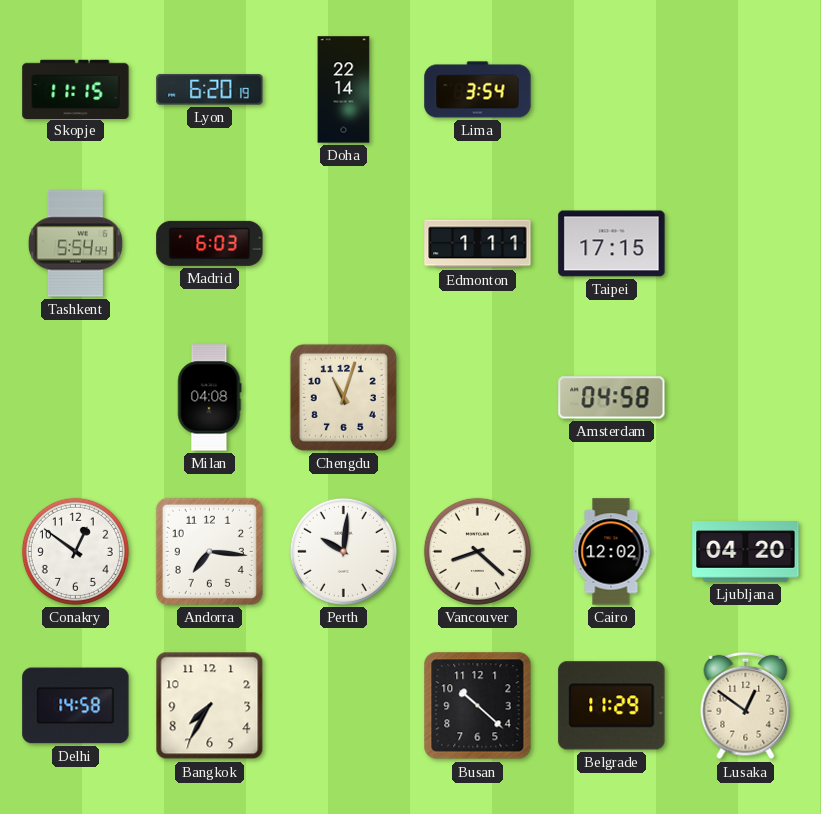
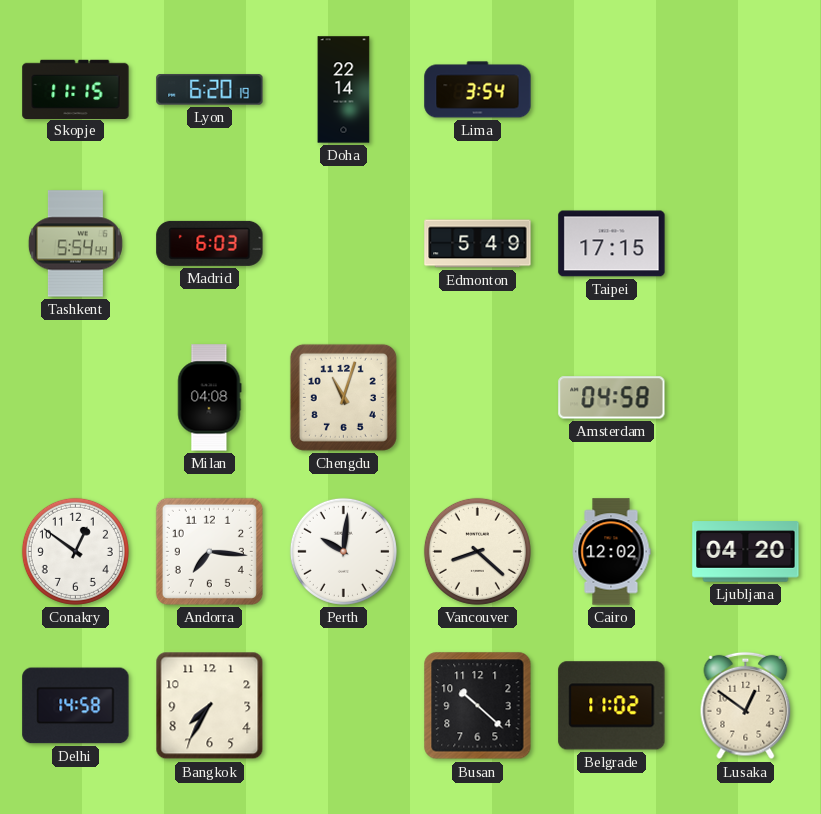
Edmonton: 1:11 -> 5:49 (478, 244)
Belgrade: 11:29 -> 11:02 (612, 706)
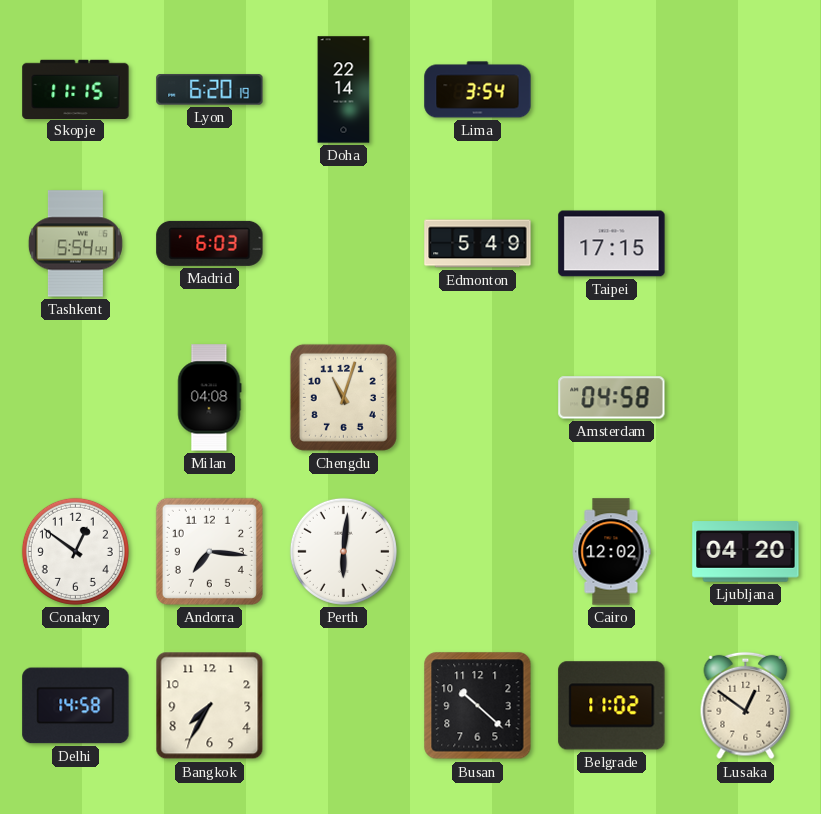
Perth: 10:01 -> 6:01 (343, 551)
Vancouver: 8:22 -> none (477, 551)
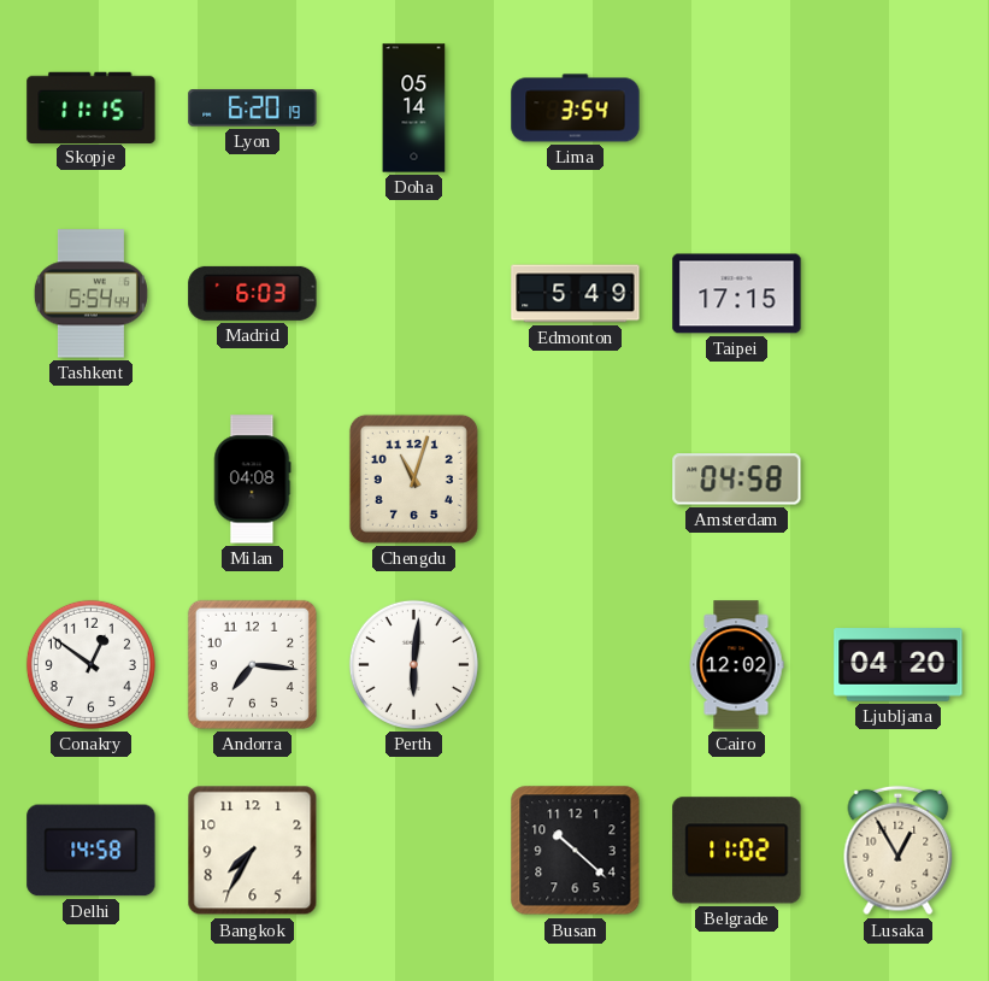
Doha: 22:14 -> 05:14 (414, 108)
Lusaka: 12:51 -> 12:55 (899, 851)
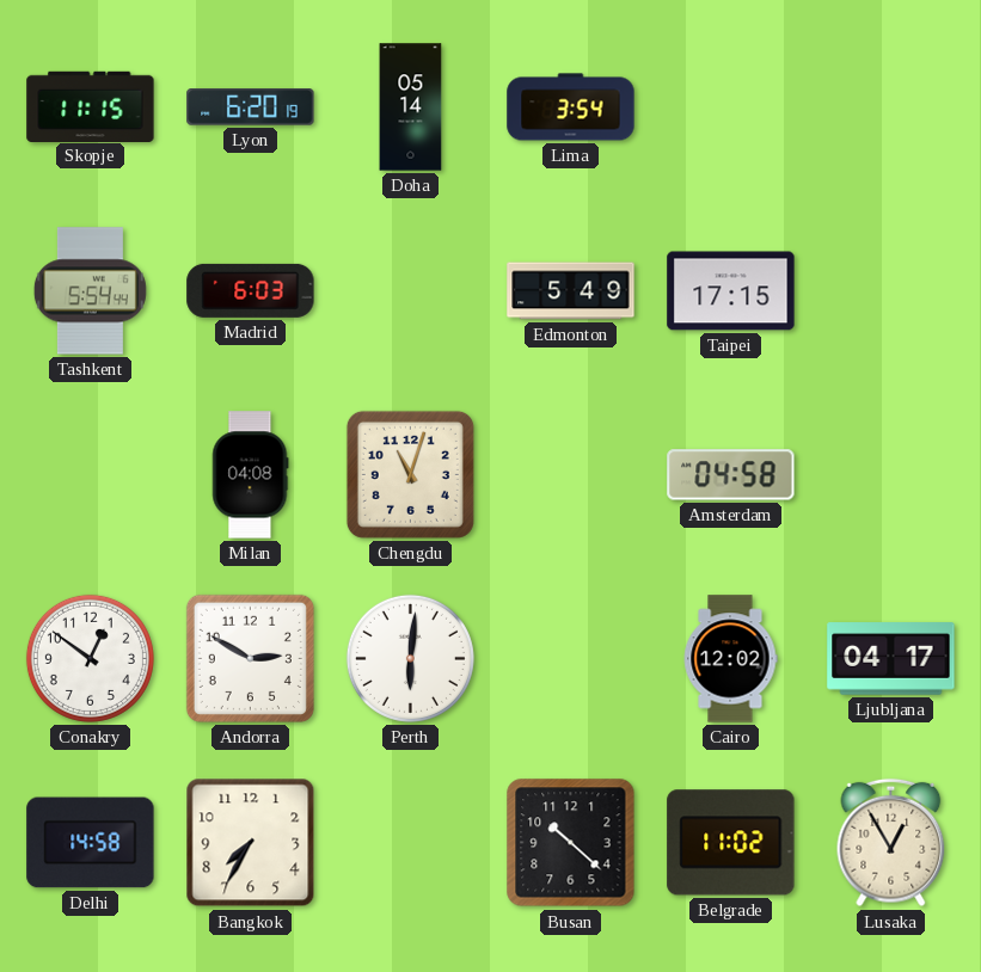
Andorra: 7:16 -> 2:50 (250, 658)
Ljubljana: 04:20 -> 04:17 (891, 659)
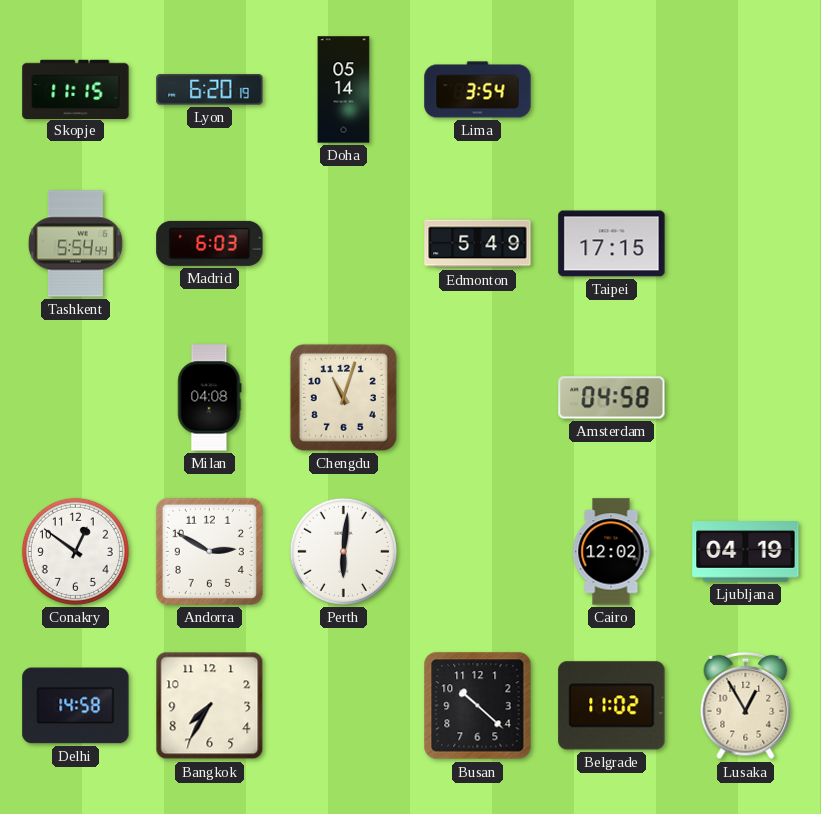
Ljubljana: 04:17 -> 04:19 (746, 552)
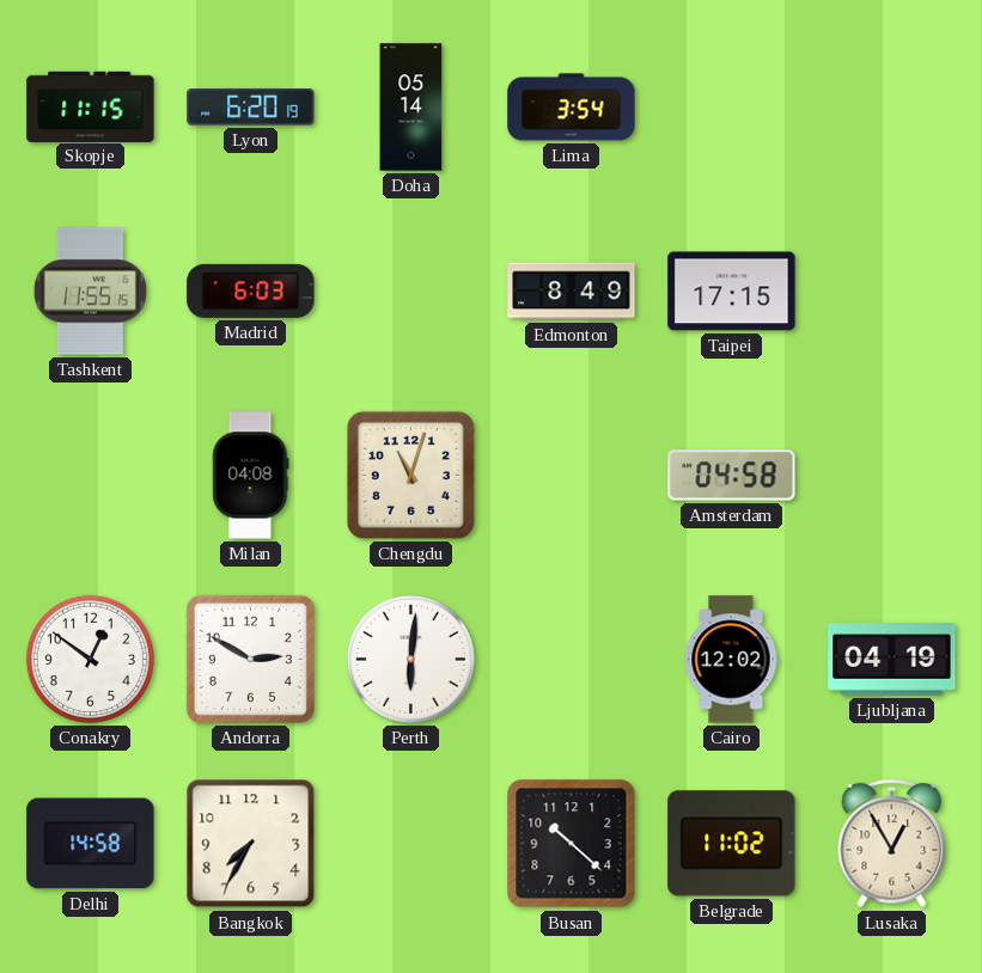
Tashkent: 5:54 -> 11:55 (90, 292)
Edmonton: 5:49 -> 8:49 (572, 292)
